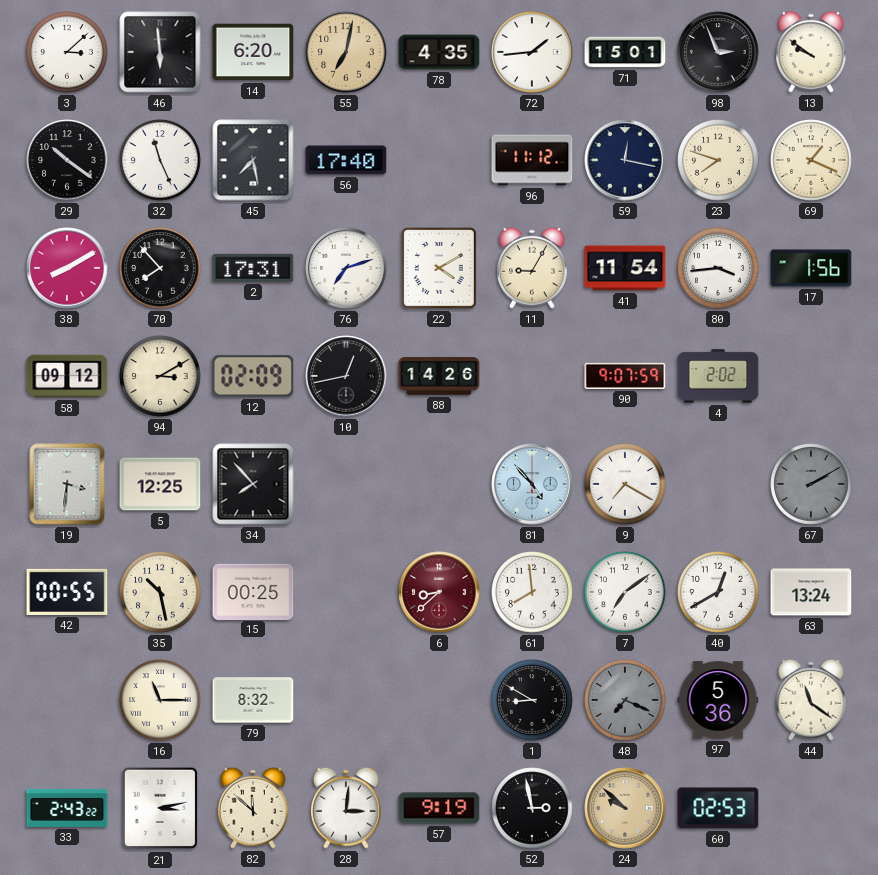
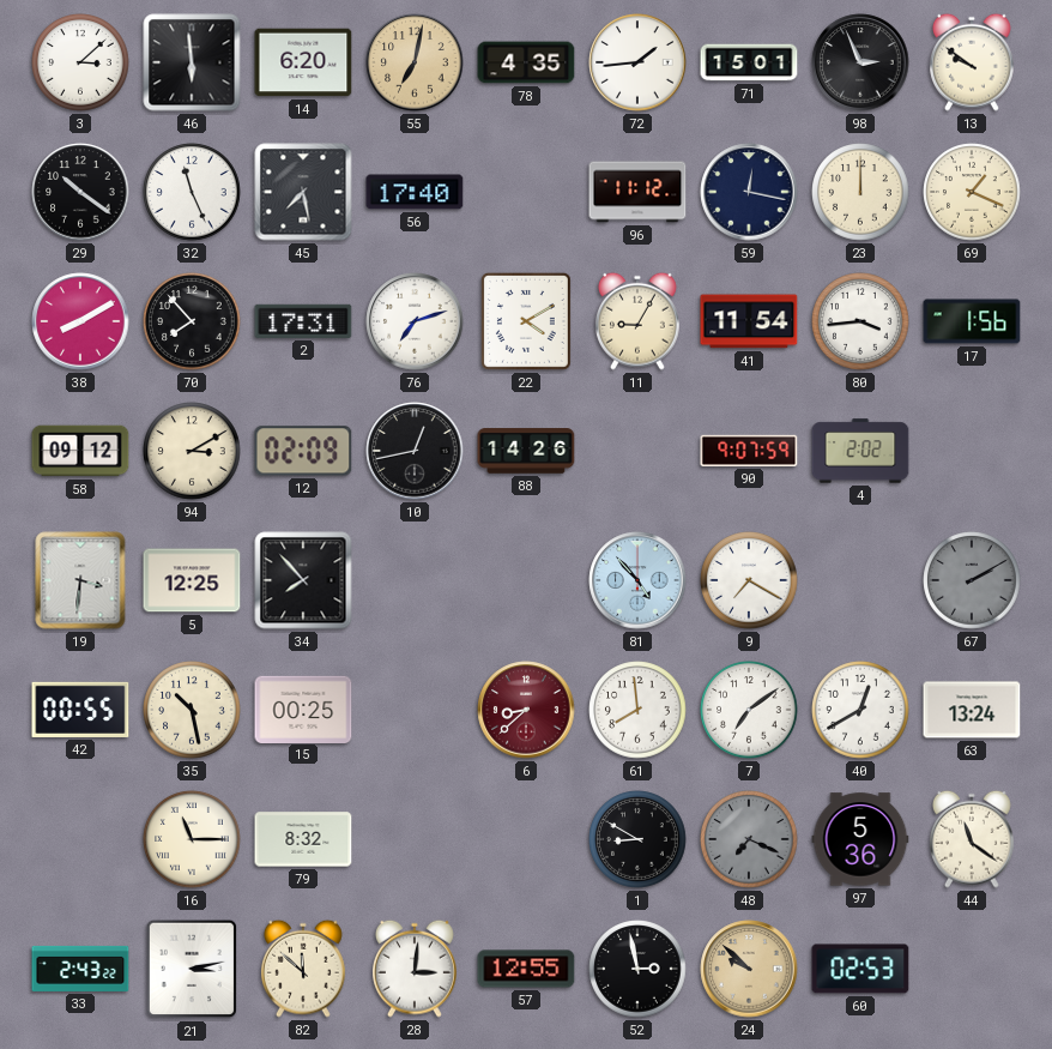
23: 7:48 -> 12:00 (860, 192)
57: 9:19 -> 12:55 (526, 969)
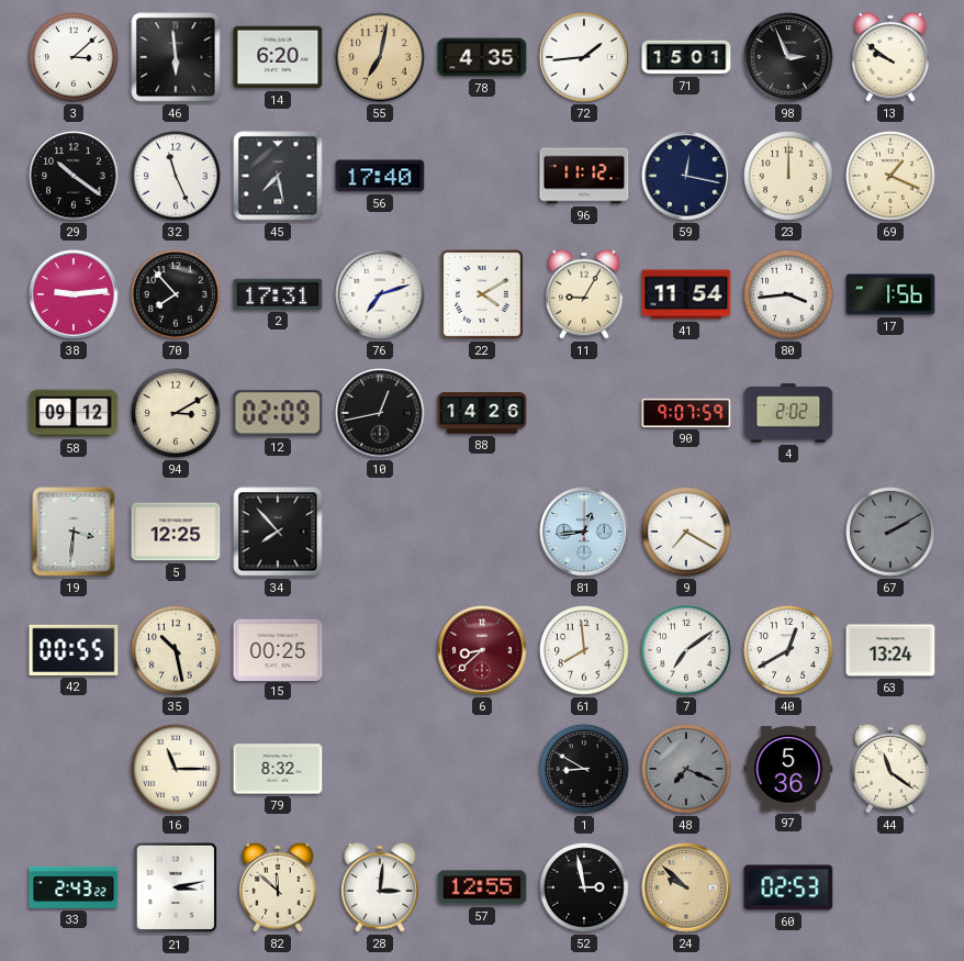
38: 8:10 -> 9:14 (74, 294)
81: 4:53 -> 12:44 (584, 532)
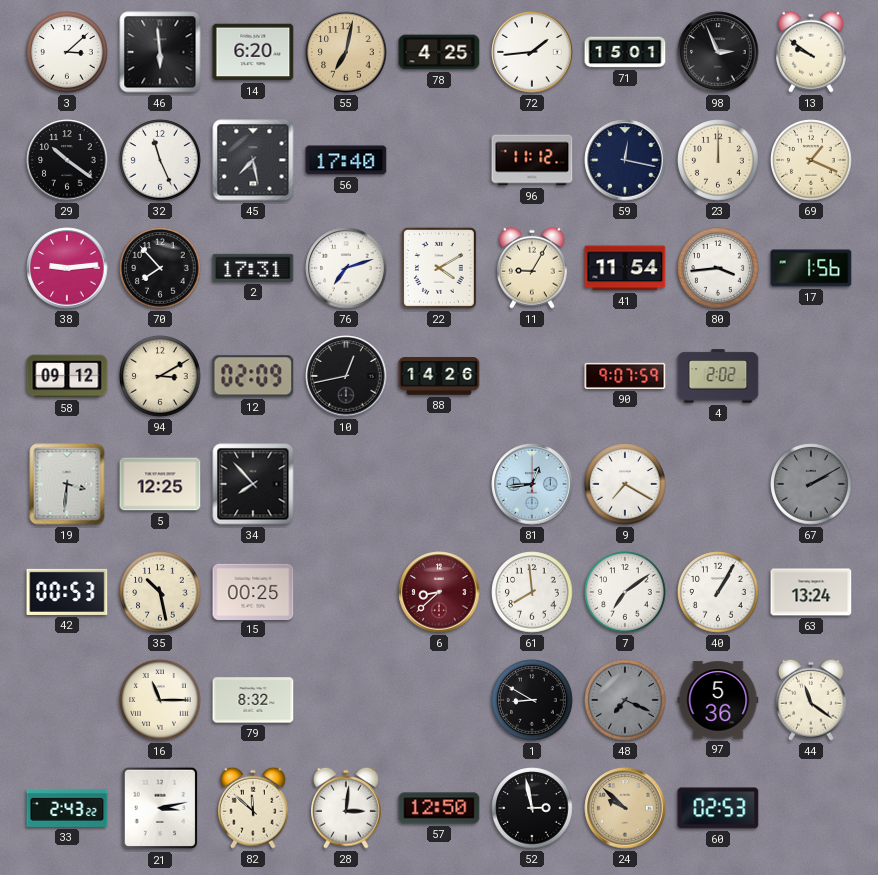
78: 4:35 -> 4:25 (439, 52)
42: 00:55 -> 00:53 (67, 592)
40: 12:40 -> 1:05 (718, 592)
57: 12:55 -> 12:50 (439, 808)
